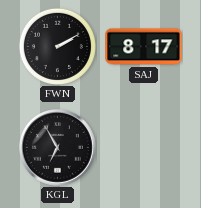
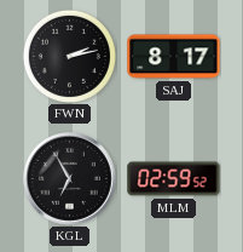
FWN: 2:10 -> 2:13 (69, 56)
MLM: none -> 02:59 (174, 179)
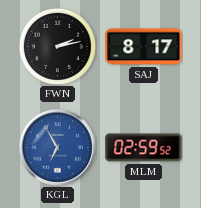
KGL dial: black -> blue (58, 148)
